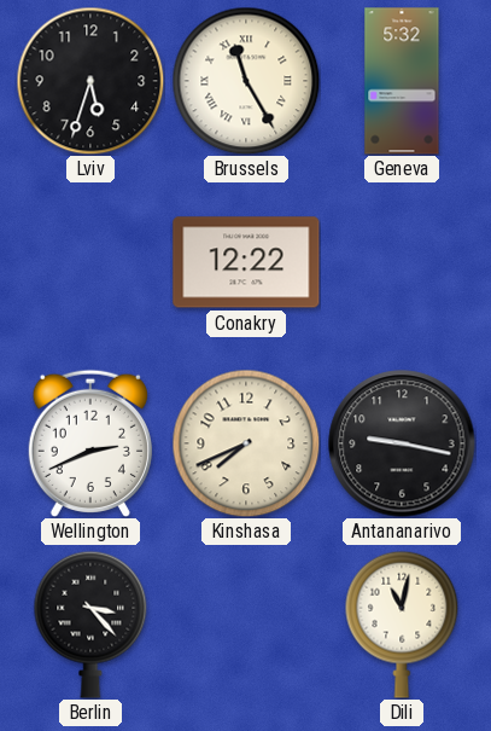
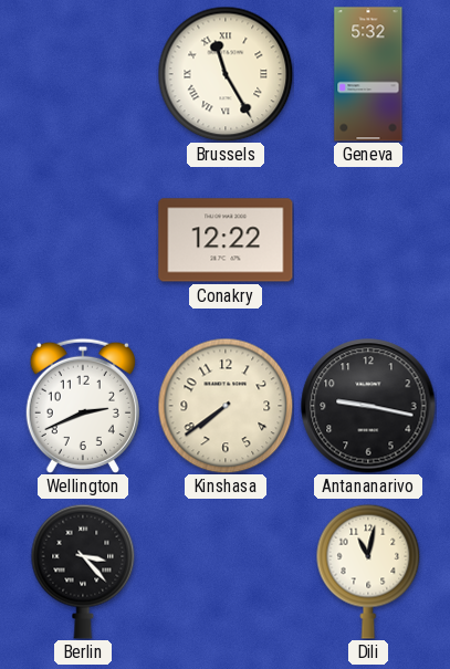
Lviv: 5:33 -> none (90, 81)
Kinshasa: 7:41 -> 7:39 (226, 406)
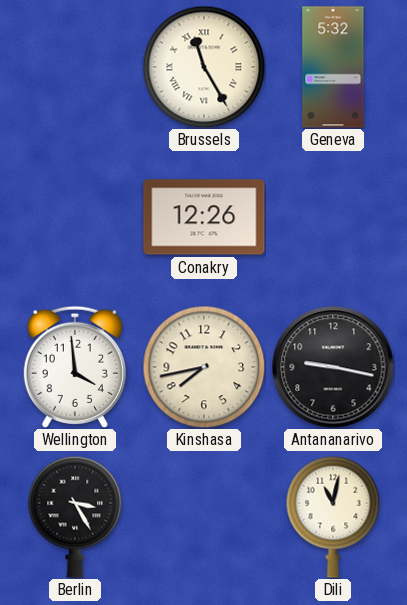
Conakry: 12:22 -> 12:26 (204, 217)
Wellington: 2:41 -> 3:59 (75, 367)
Kinshasa: 7:39 -> 7:43 (204, 367)
Berlin: 3:23 -> 3:25 (75, 517)
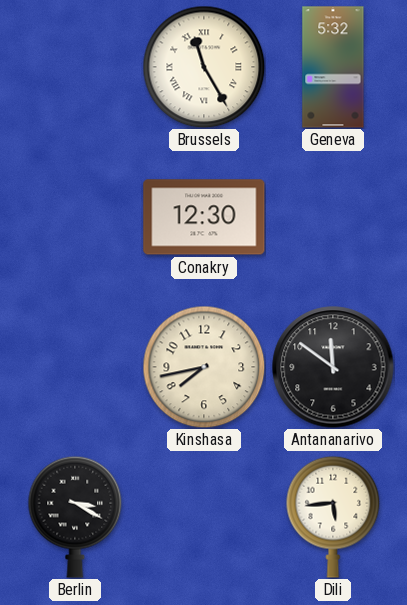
Conakry: 12:26 -> 12:30 (204, 217)
Wellington: 3:59 -> none (75, 367)
Antananarivo: 9:17 -> 11:51 (333, 367)
Berlin: 3:25 -> 3:20 (75, 517)
Dili: 11:02 -> 5:44 (333, 517)
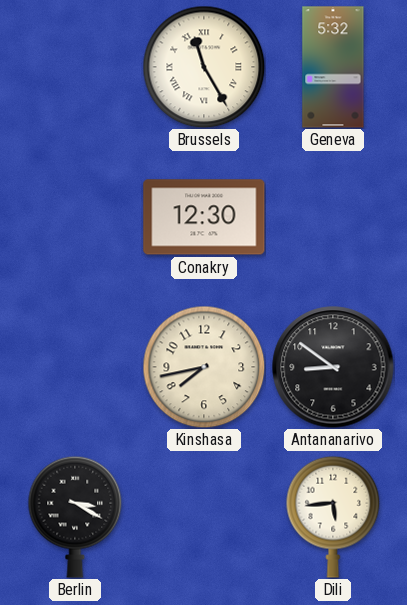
Antananarivo: 11:51 -> 8:51 (333, 367)
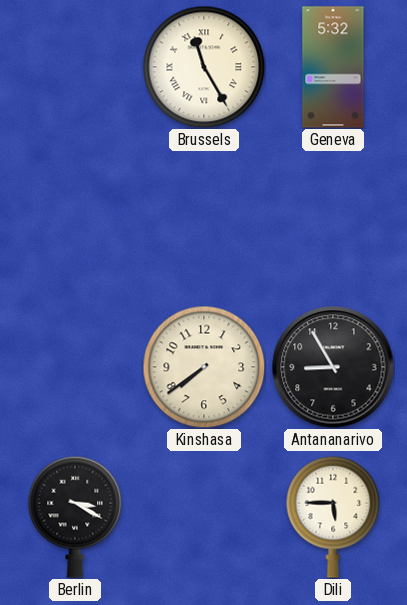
Conakry: 12:30 -> none (204, 217)
Kinshasa: 7:43 -> 7:39 (204, 367)
Antananarivo: 8:51 -> 8:55 (333, 367)
Dili: 5:44 -> 5:45 (333, 517)
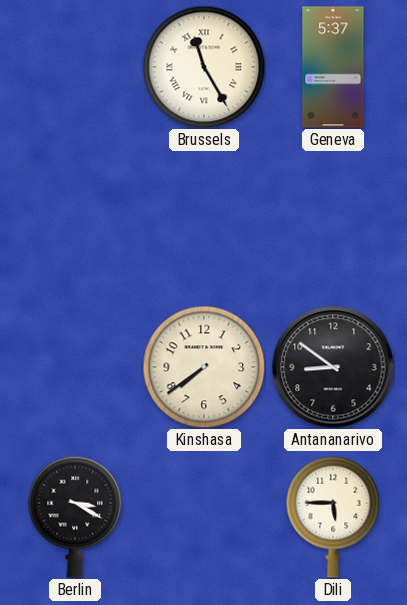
Geneva: 5:32 -> 5:37 (333, 67)
Antananarivo: 8:55 -> 8:51 (333, 367)
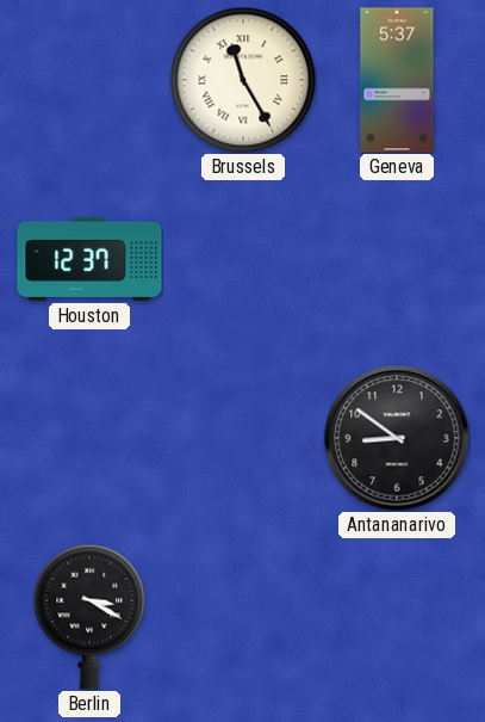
Houston: none -> 12:37 (89, 259)
Kinshasa: 7:39 -> none (204, 367)
Dili: 5:45 -> none (333, 517)
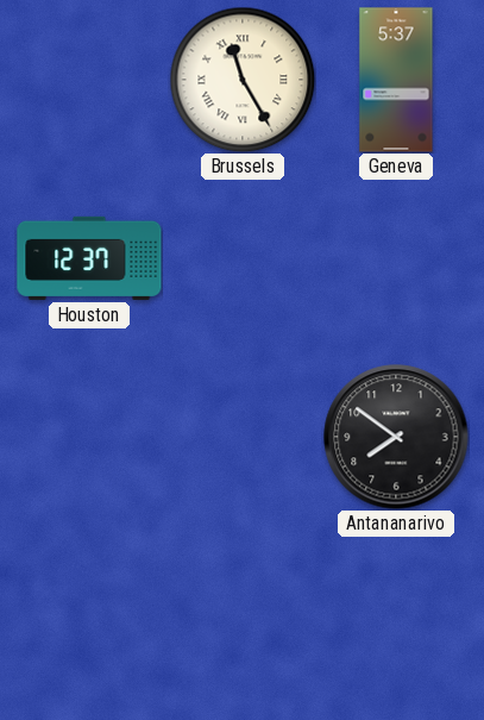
Antananarivo: 8:51 -> 7:51 (396, 437)
Berlin: 3:20 -> none (89, 617)
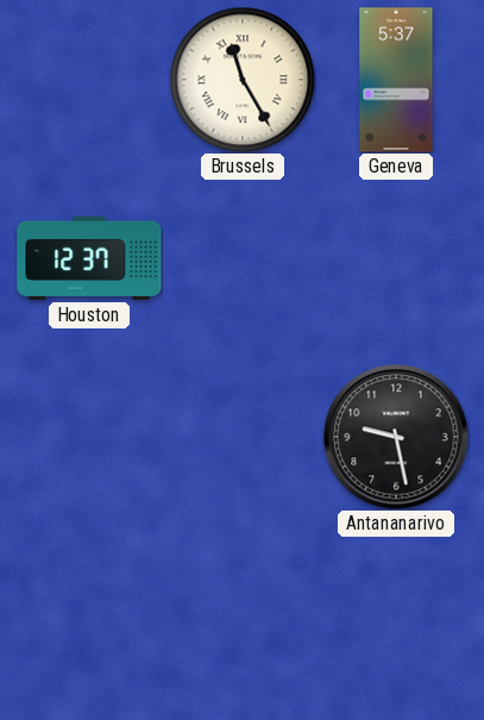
Antananarivo: 7:51 -> 9:28 (396, 437)
